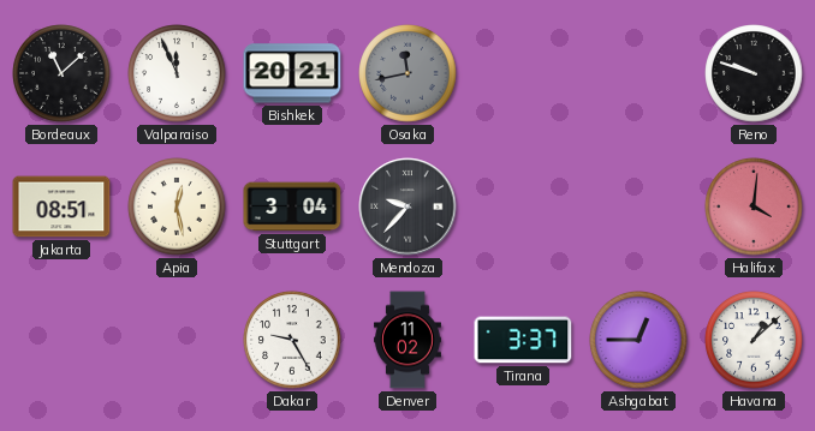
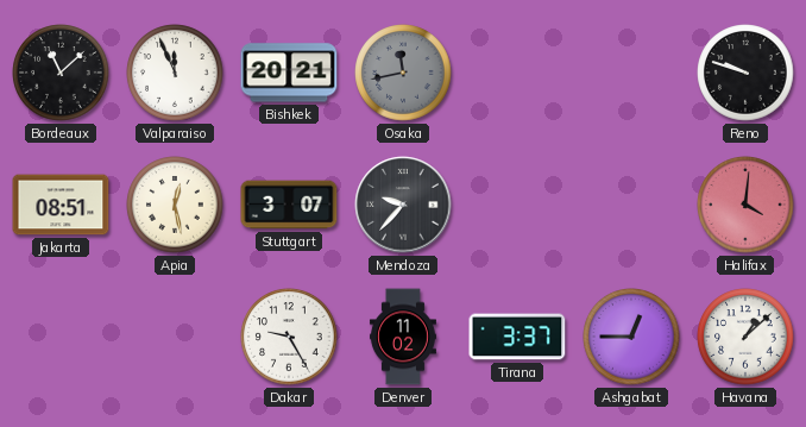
Stuttgart: 3:04 -> 3:07 (289, 205)
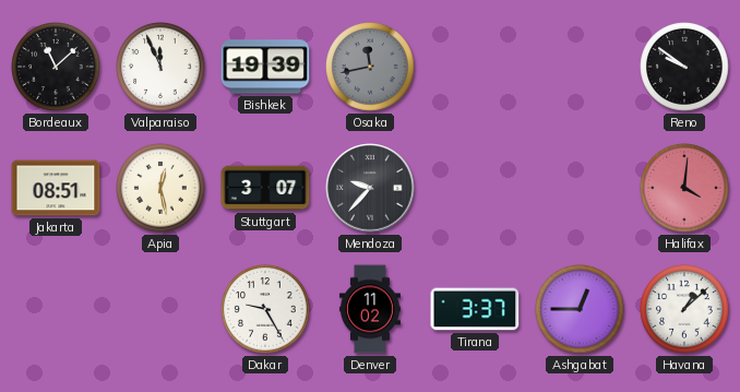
Bishkek: 20:21 -> 19:39 (265, 67)
Reno: 9:48 -> 9:51 (684, 67)
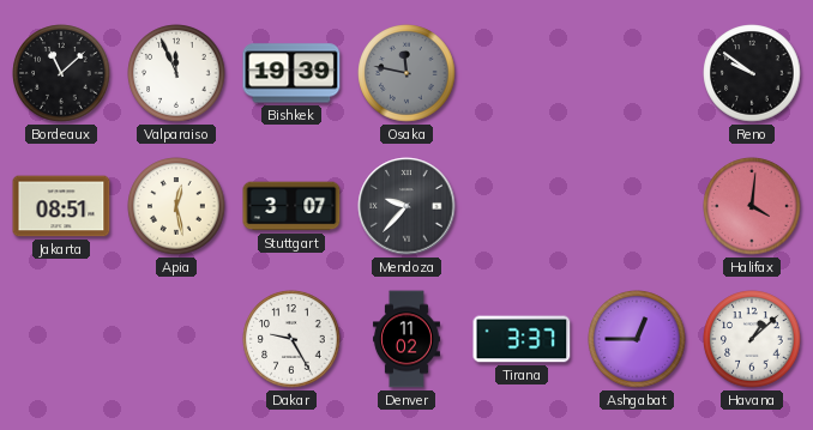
Osaka: 11:43 -> 11:47 (406, 73)
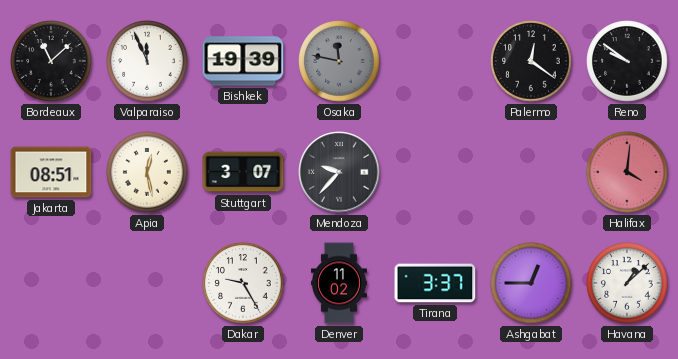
Palermo: none -> 12:21 (531, 61)
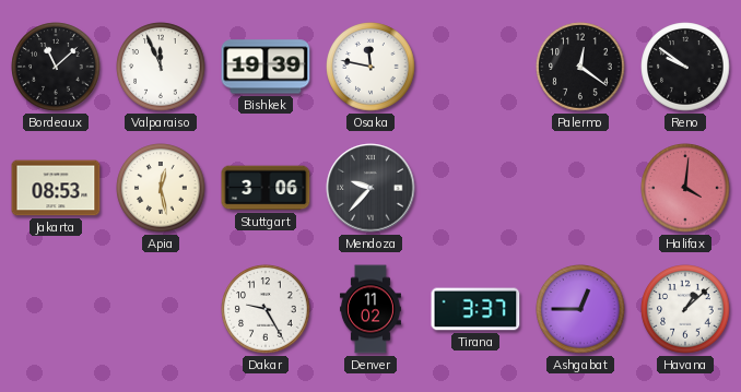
Osaka dial: grey -> white (370, 67)
Jakarta: 08:51 -> 08:53 (56, 188)
Stuttgart: 3:07 -> 3:06 (266, 188)
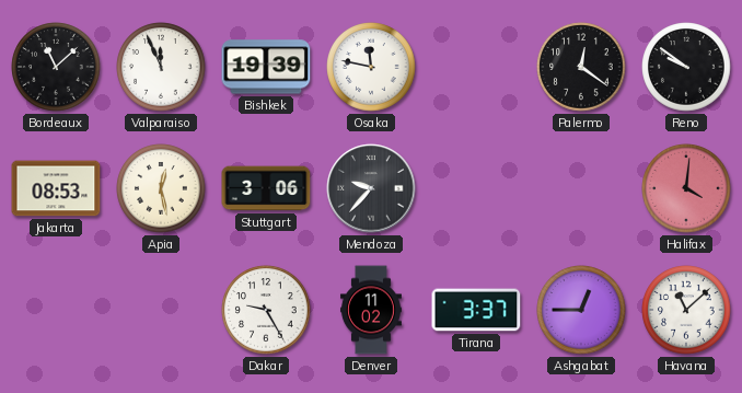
Havana: 1:08 -> 11:08 (686, 310)
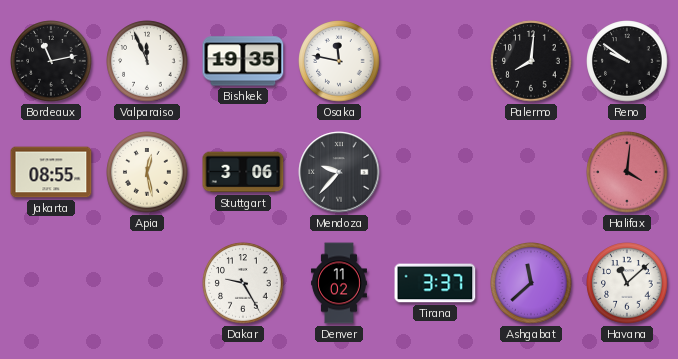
Bordeaux: 11:08 -> 11:13 (51, 61)
Bishkek: 19:39 -> 19:35 (243, 61)
Palermo: 12:21 -> 8:01 (531, 61)
Jakarta: 08:53 -> 08:55 (51, 172)
Ashgabat: 12:45 -> 11:38 (531, 283)
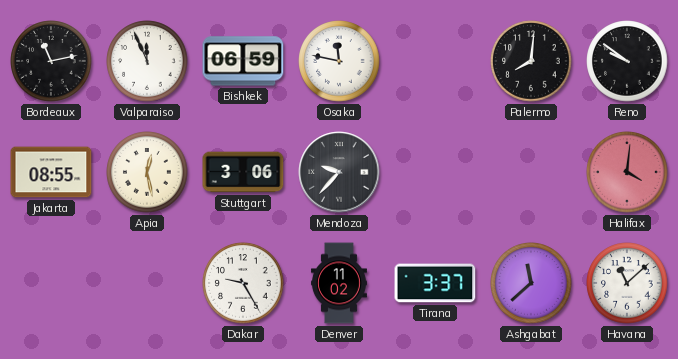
Bishkek: 19:35 -> 06:59 (243, 61)
